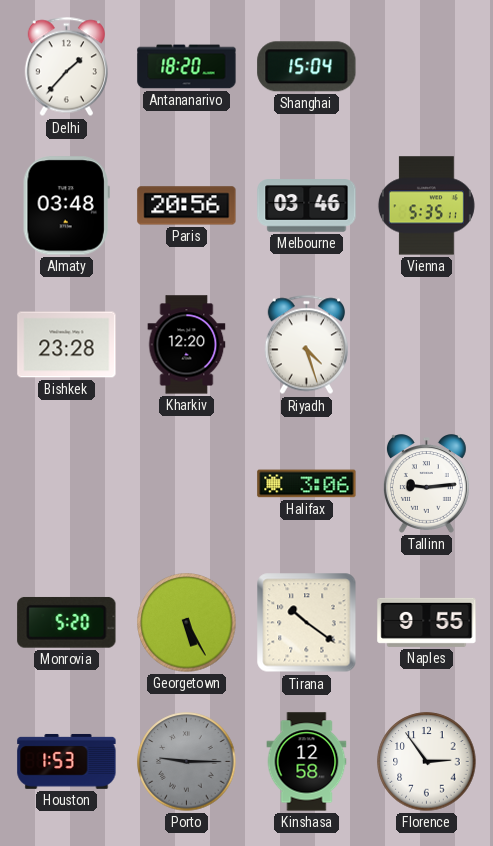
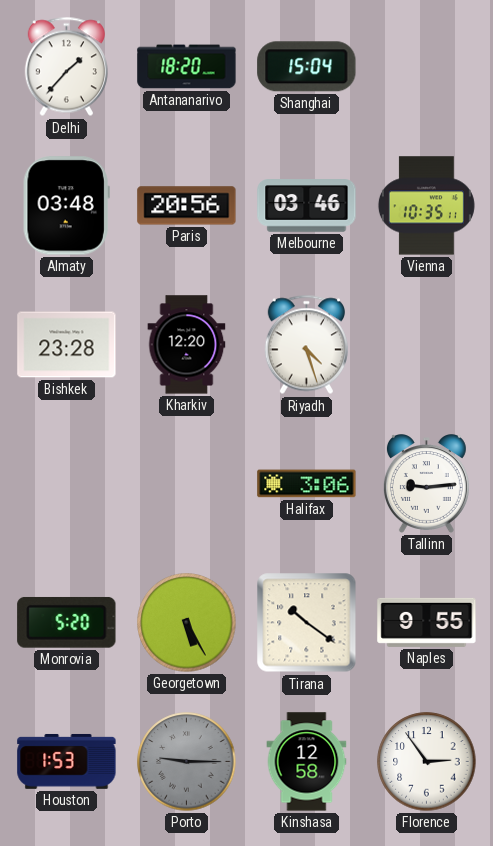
Vienna: 5:35 -> 10:35 (426, 206)
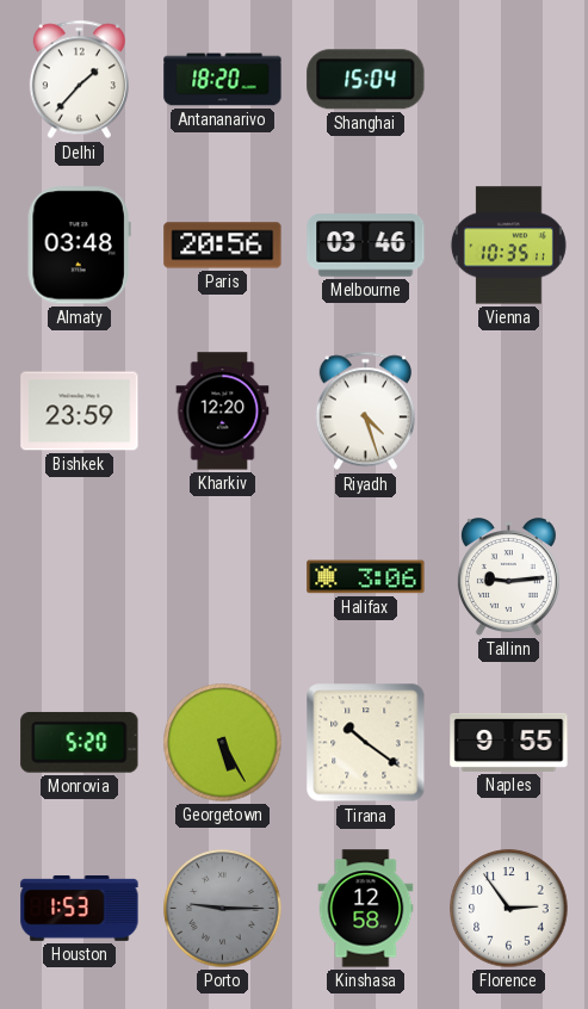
Bishkek: 23:28 -> 23:59 (80, 411)
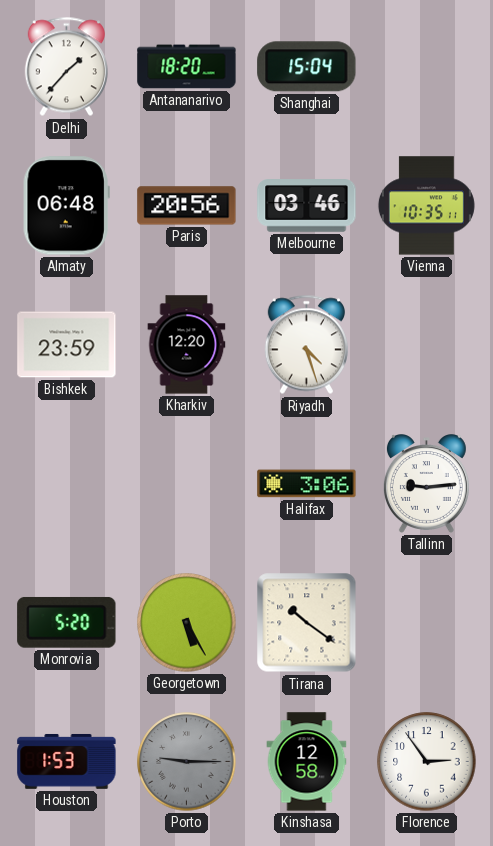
Almaty: 03:48 -> 06:48 (66, 206)
Naples: 9:55 -> none (509, 742)
